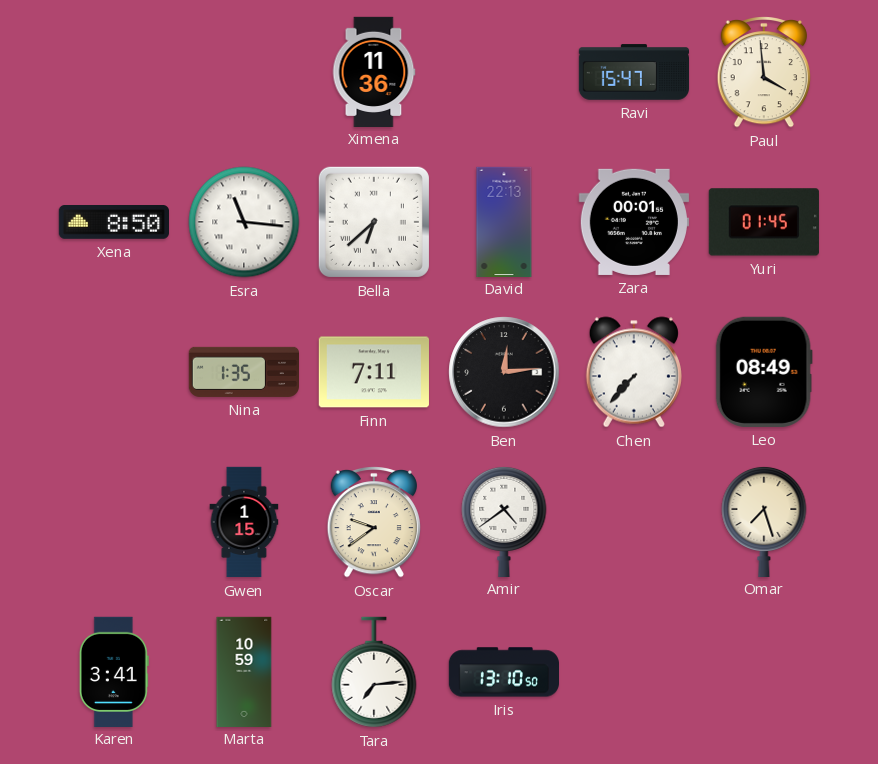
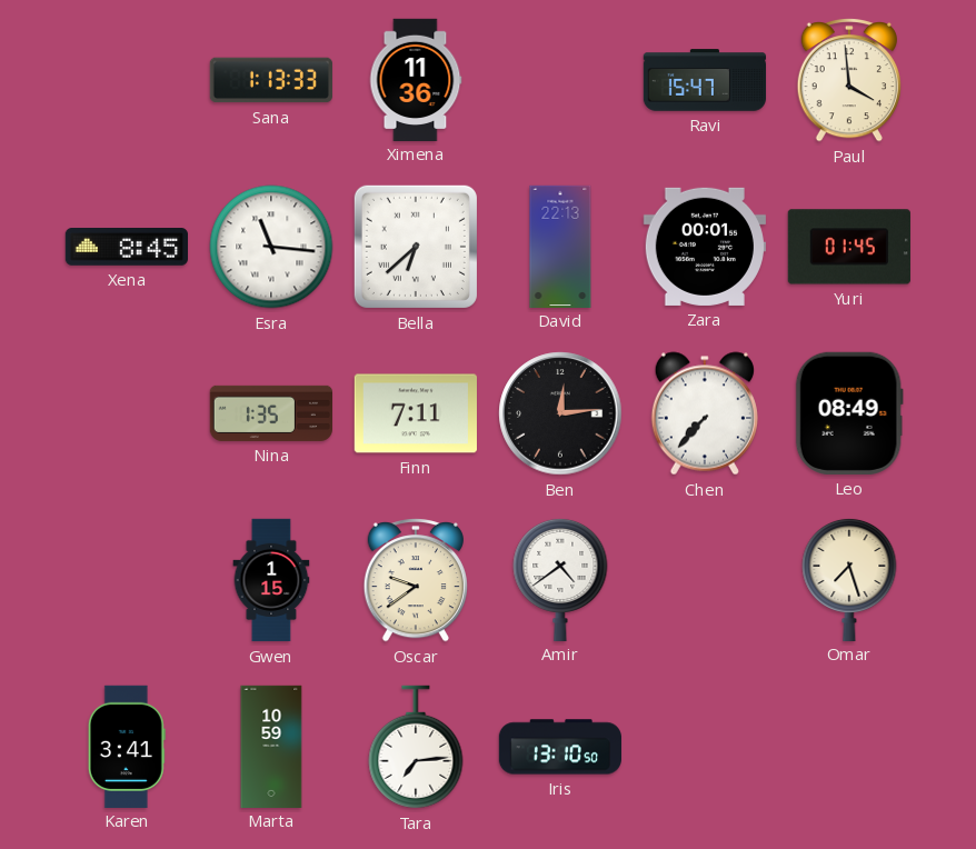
Sana: none -> 1:13 (271, 80)
Xena: 8:50 -> 8:45 (126, 248)
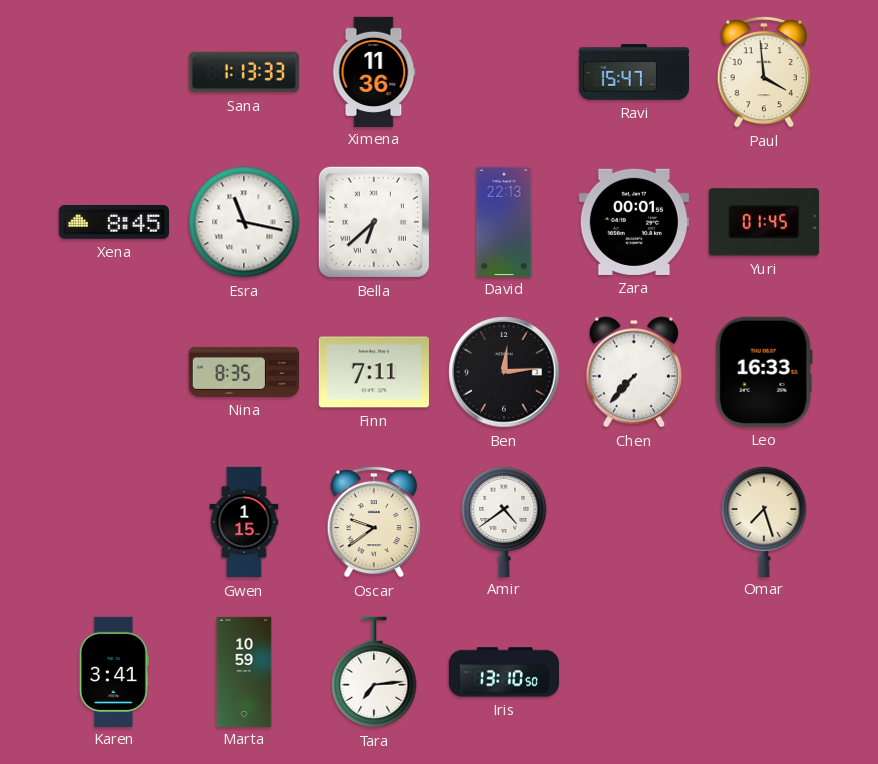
Esra: 11:16 -> 11:17 (244, 222)
Nina: 1:35 -> 8:35 (243, 372)
Leo: 08:49 -> 16:33 (764, 372)
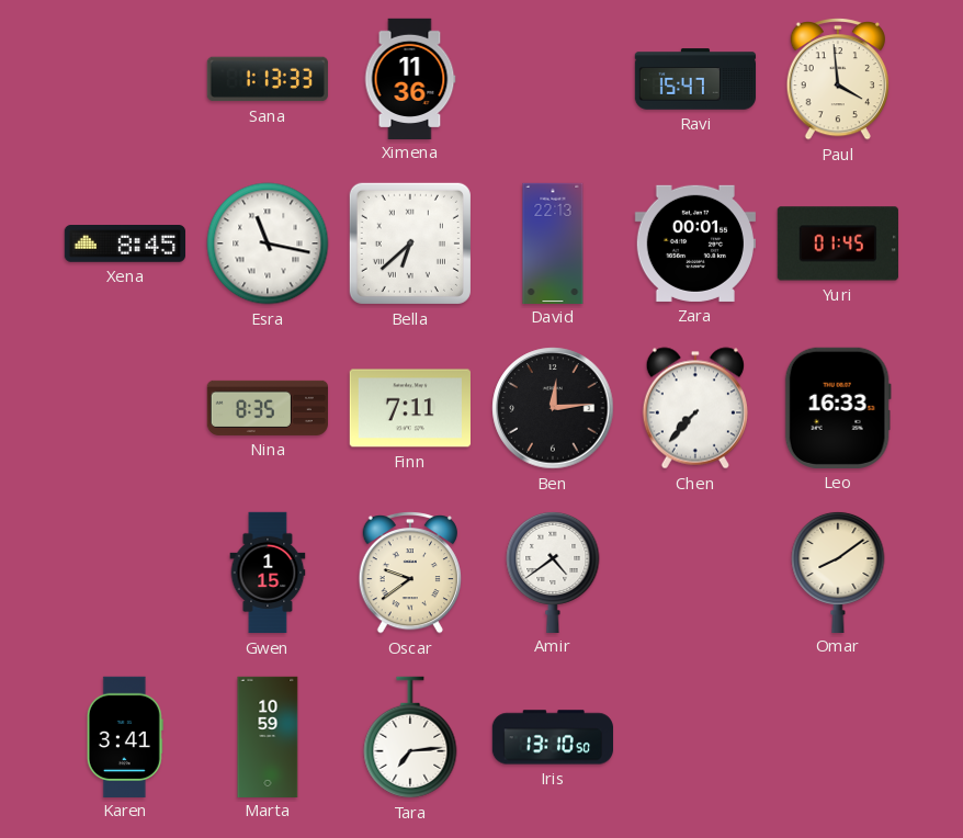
Omar: 7:27 -> 8:09 (838, 571)
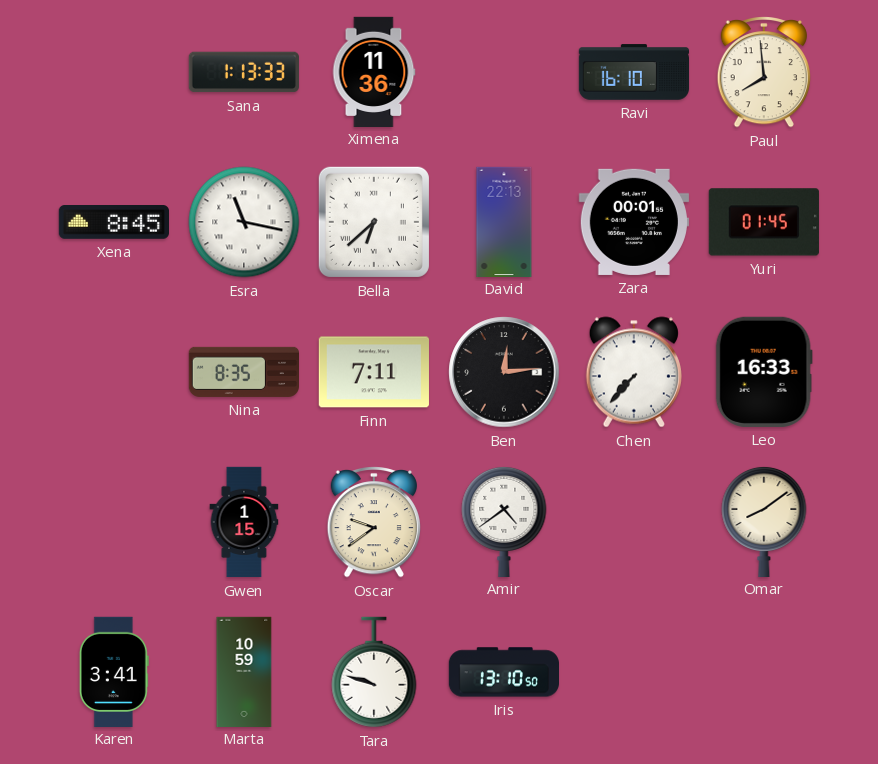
Ravi: 15:47 -> 16:10 (634, 72)
Paul: 3:59 -> 7:59 (763, 72)
Tara: 7:14 -> 9:48 (374, 672)
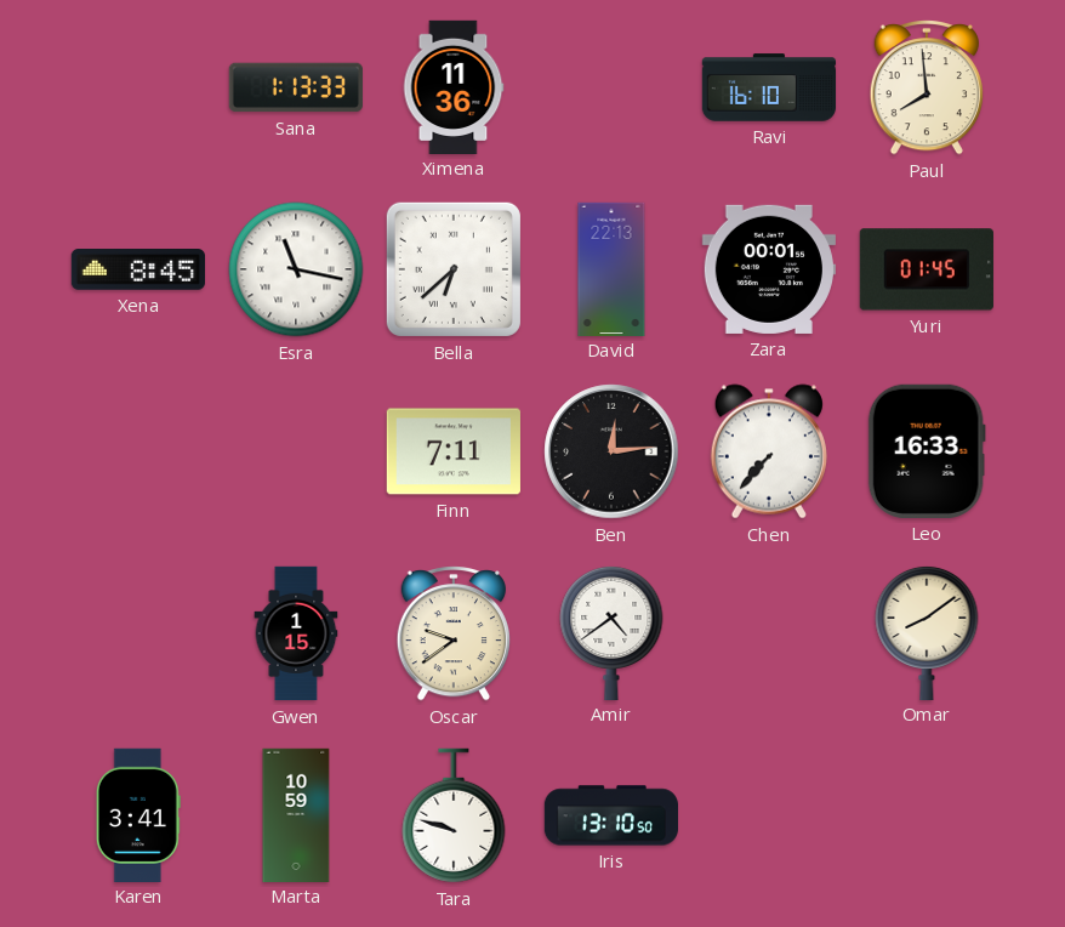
Nina: 8:35 -> none (243, 372)
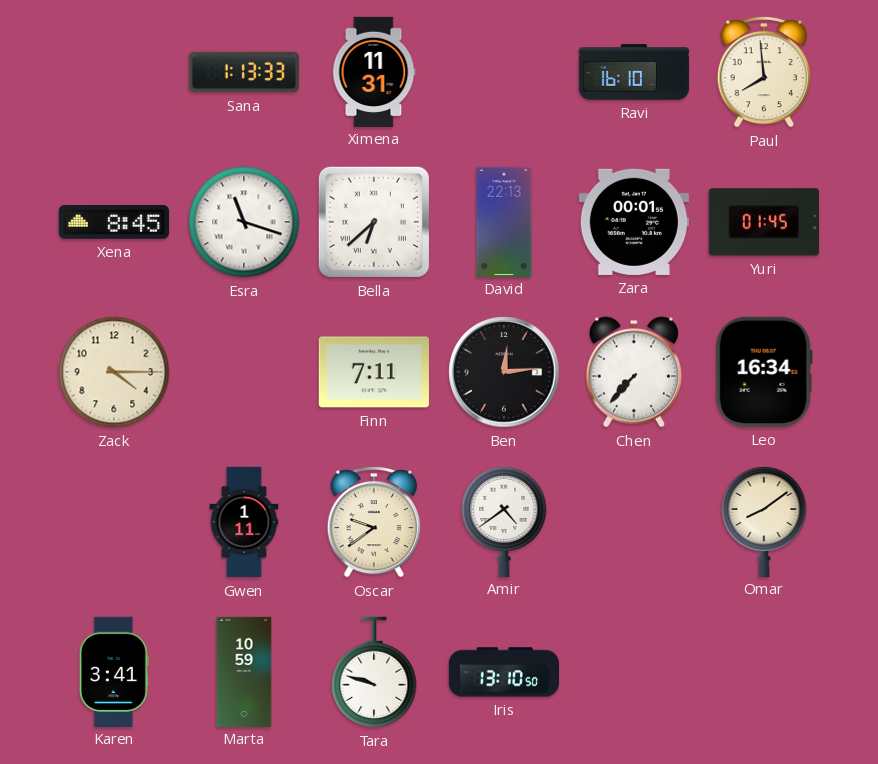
Ximena: 11:36 -> 11:31 (374, 71)
Esra: 11:17 -> 11:18 (244, 222)
Zack: none -> 4:15 (114, 372)
Leo: 16:33 -> 16:34 (764, 372)
Gwen: 1:15 -> 1:11 (244, 522)
